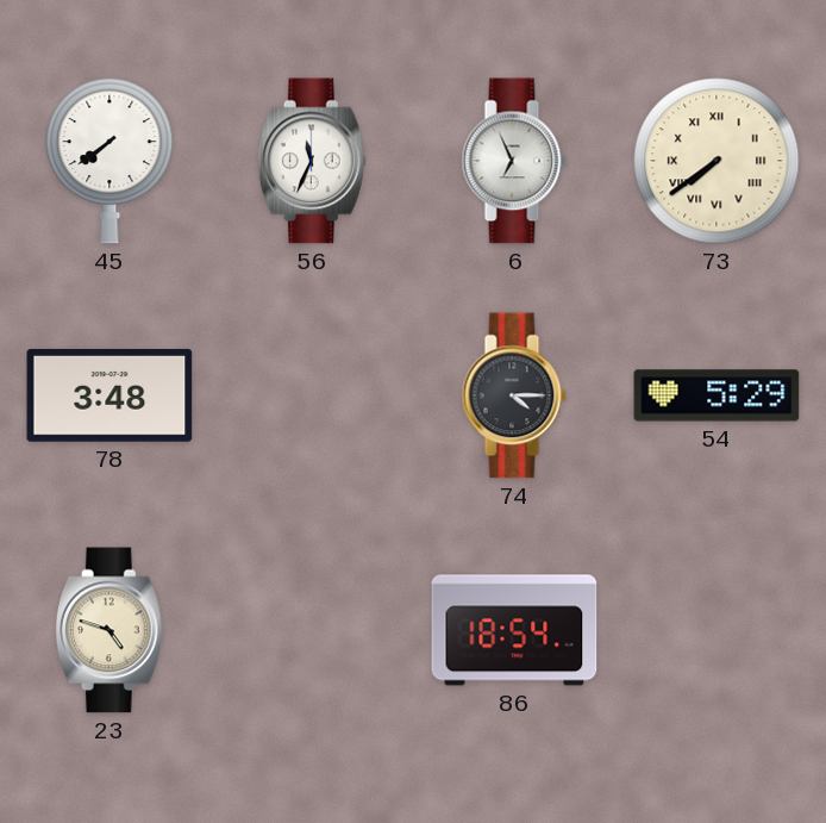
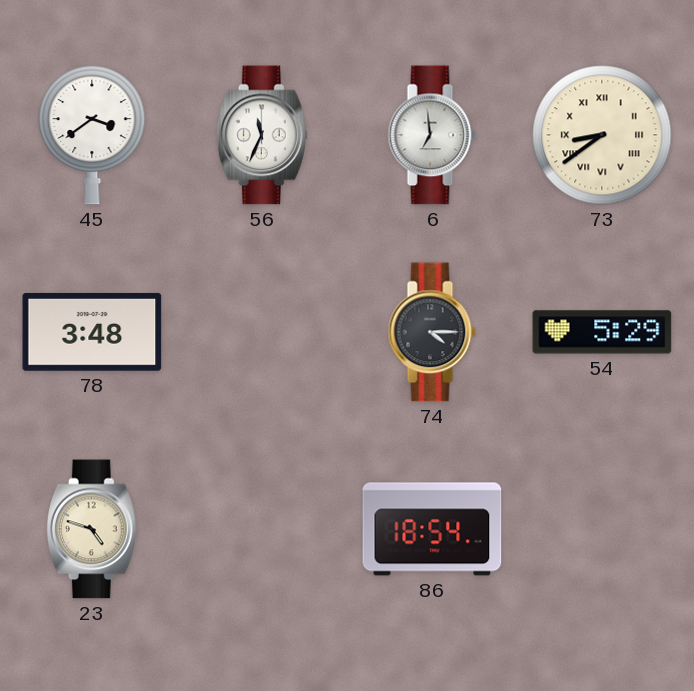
45: 7:39 -> 3:39 (92, 135)
6: 6:56 -> 6:59 (432, 135)
73: 7:39 -> 8:39 (602, 135)
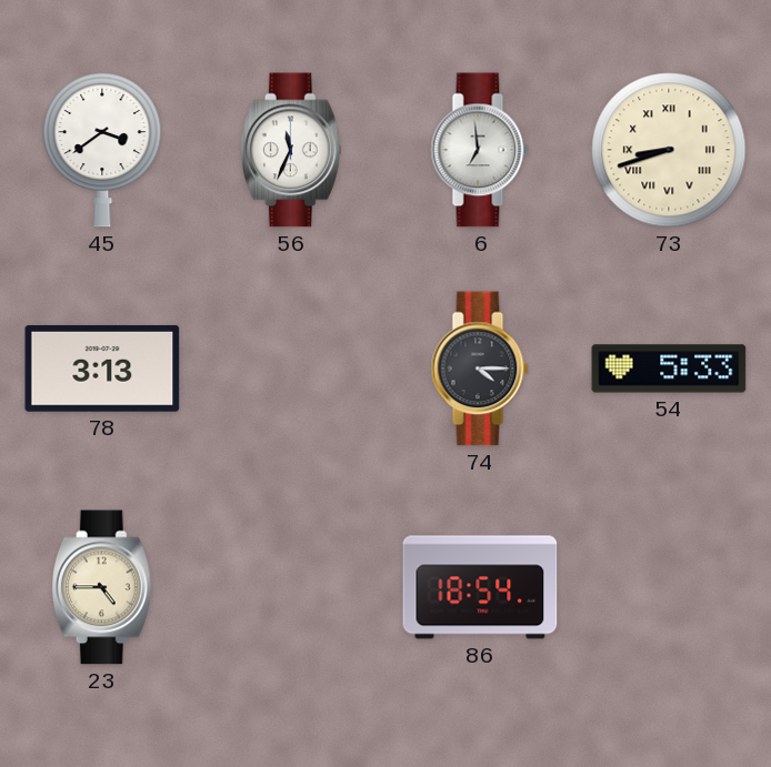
73: 8:39 -> 8:42 (669, 150)
78: 3:48 -> 3:13 (102, 369)
54: 5:29 -> 5:33 (669, 369)
23: 4:48 -> 4:45 (102, 587)
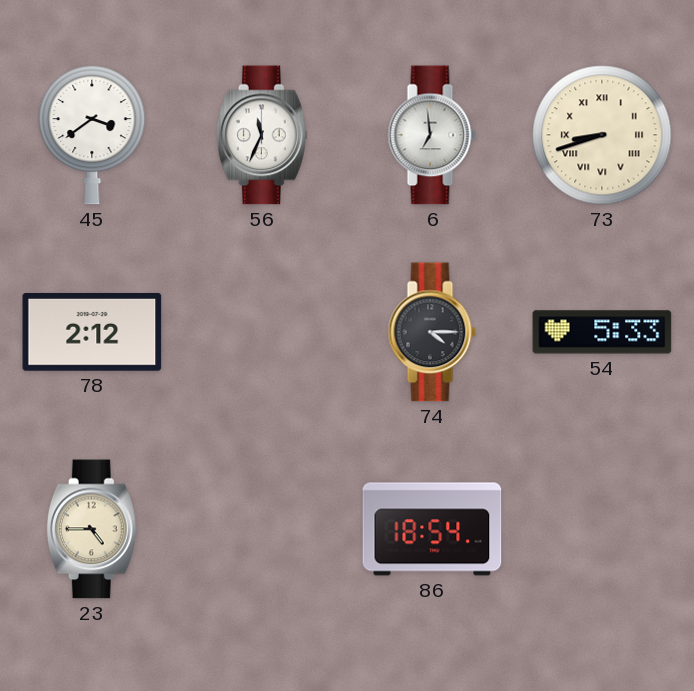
78: 3:13 -> 2:12 (92, 332)
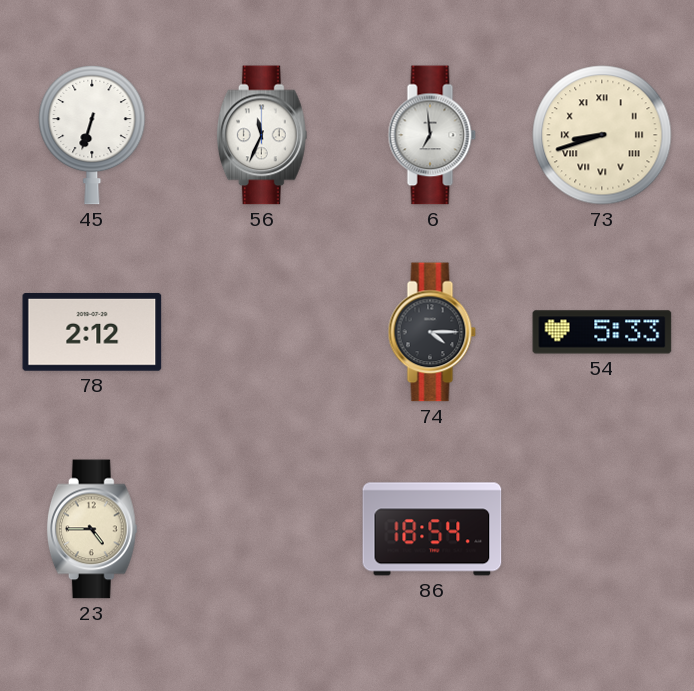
45: 3:39 -> 6:33 (92, 135)
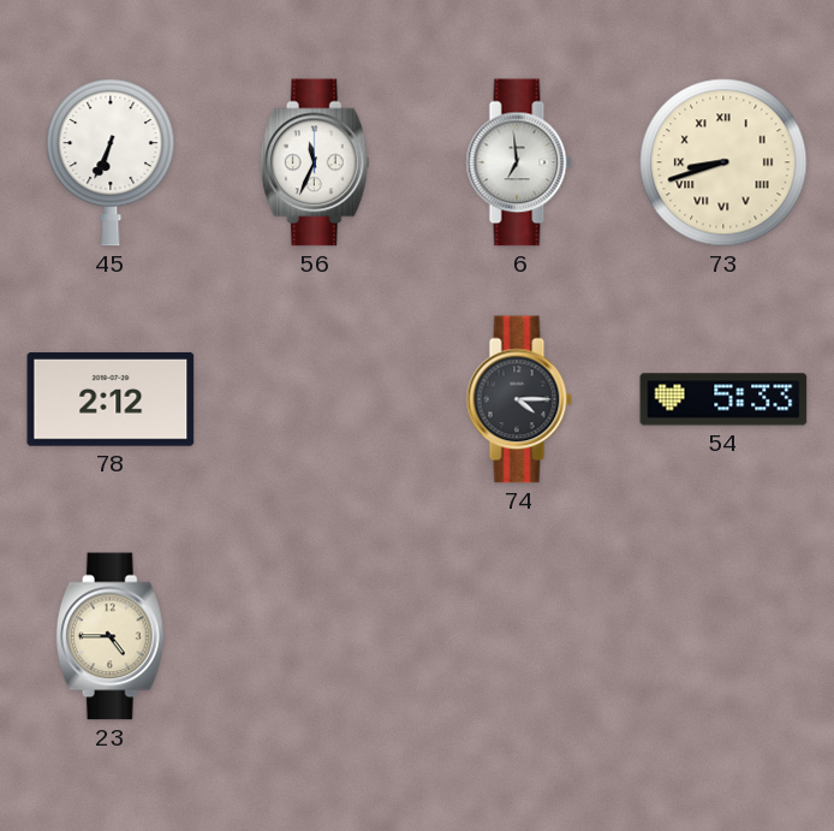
45: 6:33 -> 6:34 (111, 162)
86: 18:54 -> none (432, 529)
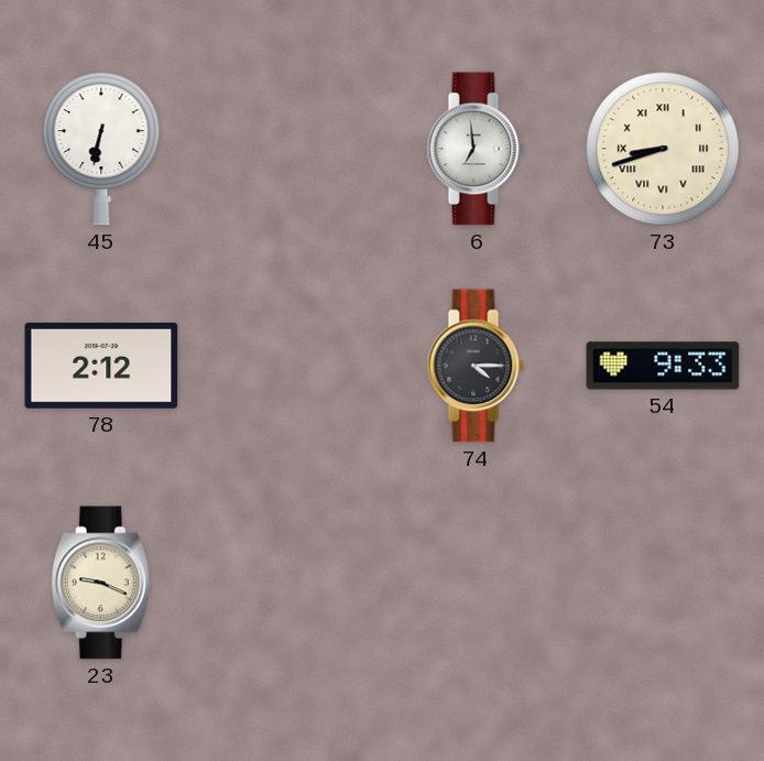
45: 6:34 -> 6:32 (101, 149)
56: 11:34 -> none (315, 162)
54: 5:33 -> 9:33 (663, 366)
23: 4:45 -> 9:19 (101, 583)
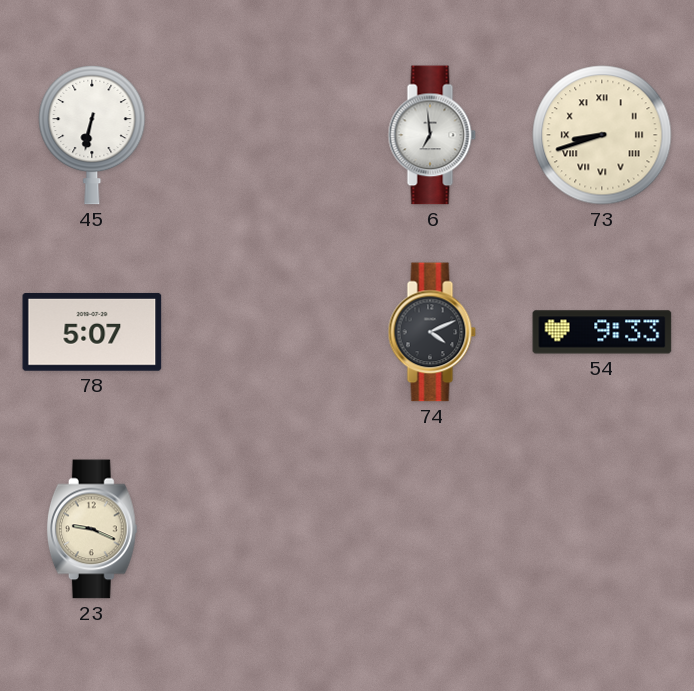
78: 2:12 -> 5:07 (92, 332)
74: 4:15 -> 4:11 (432, 332)
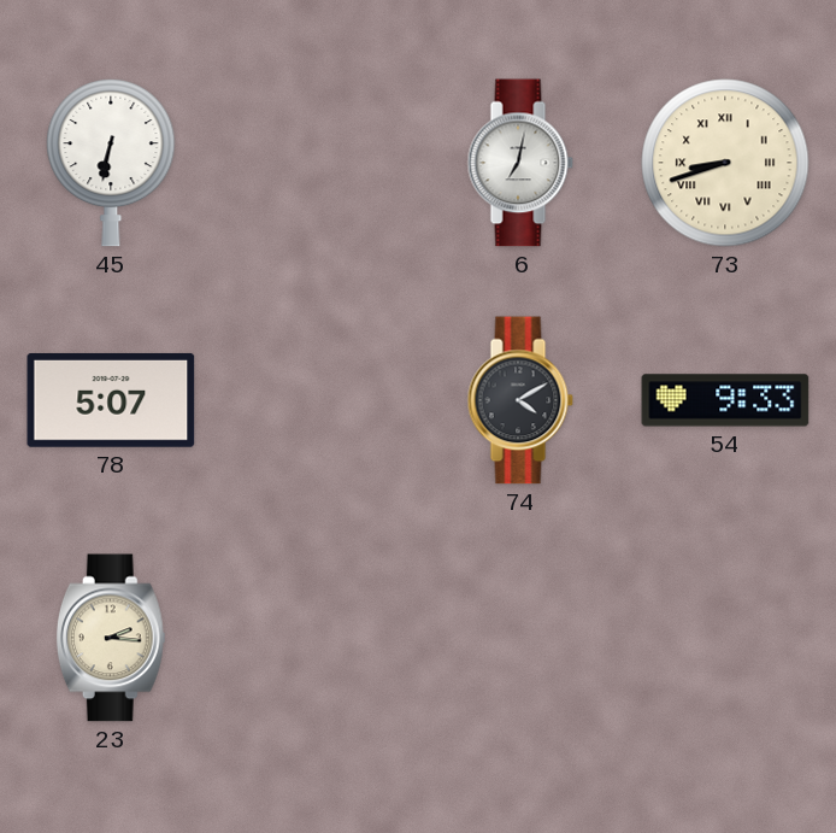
6: 6:59 -> 7:02 (520, 163)
74: 4:11 -> 4:10 (520, 400)
23: 9:19 -> 2:16 (111, 638)
